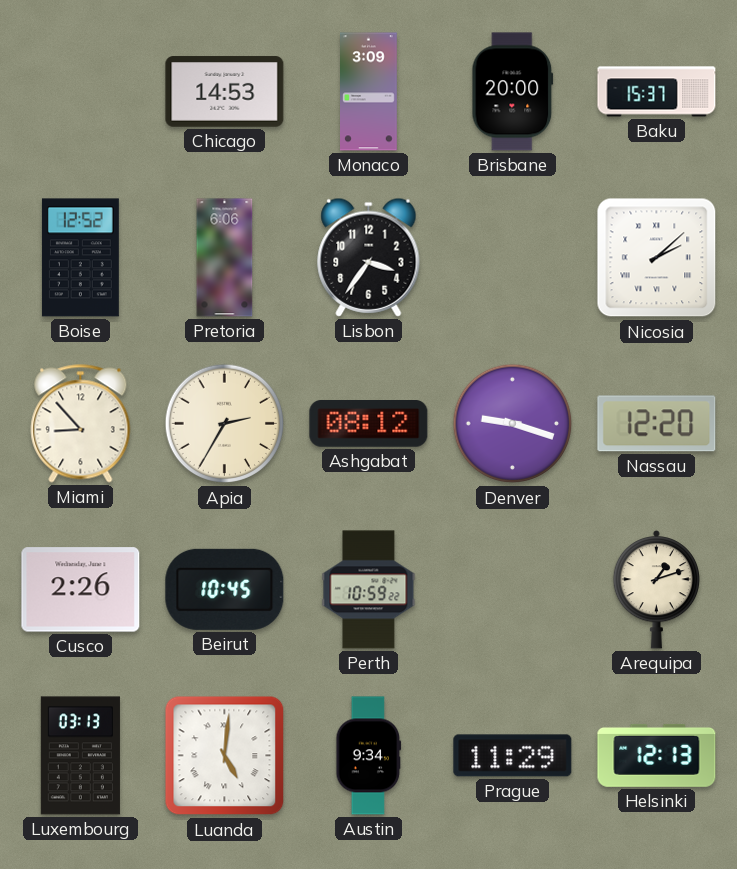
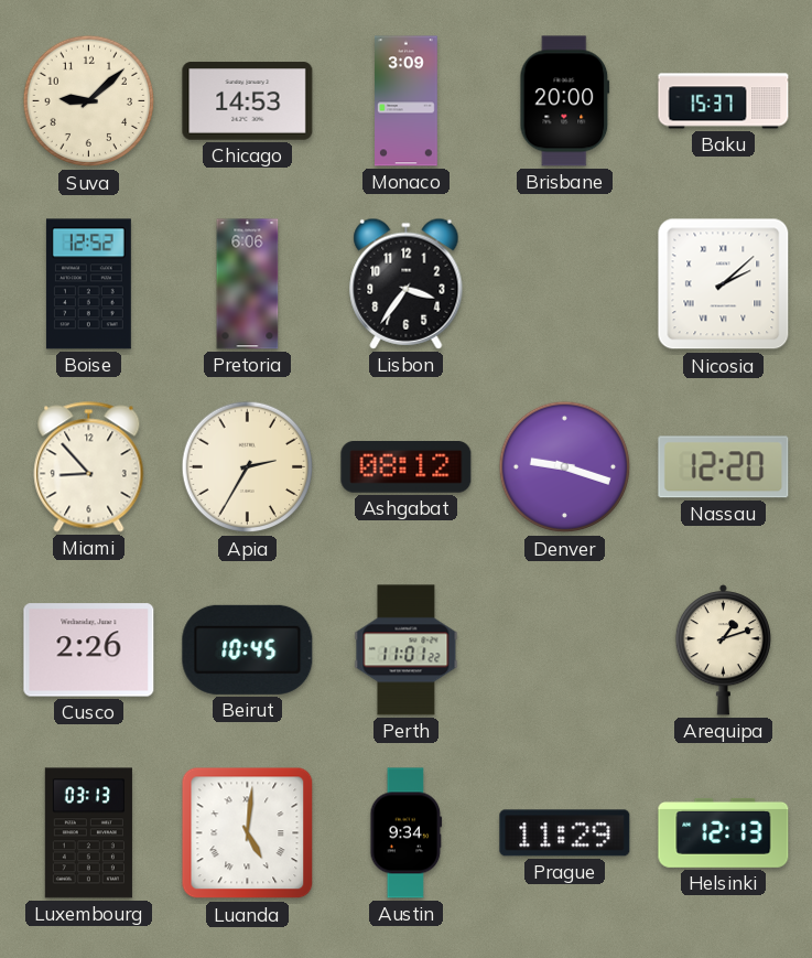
Suva: none -> 9:08 (89, 101)
Perth: 10:59 -> 11:01 (407, 650)
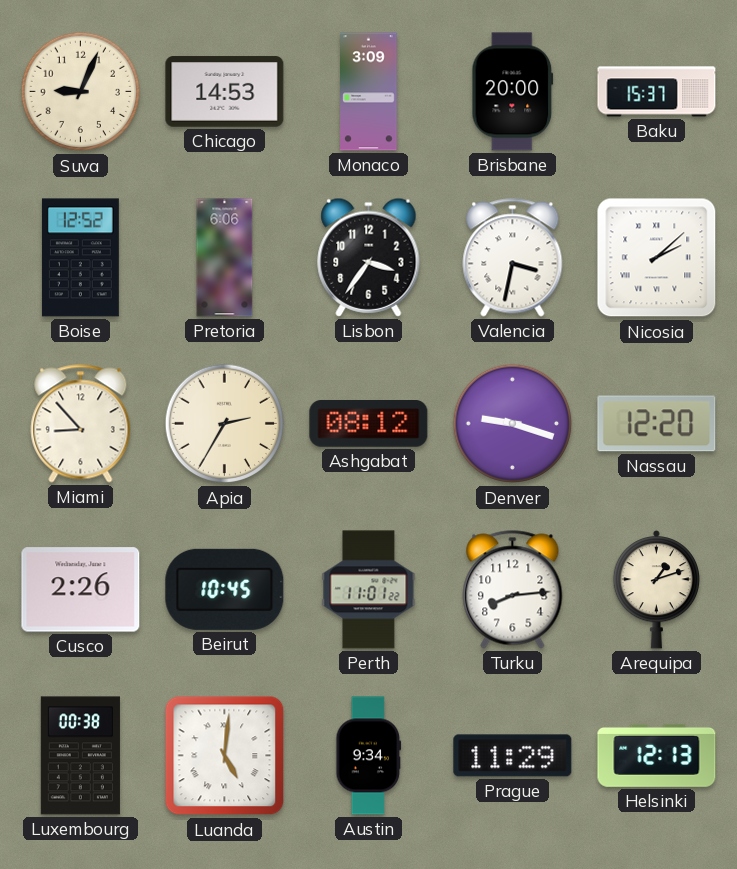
Suva: 9:08 -> 9:04 (81, 92)
Valencia: none -> 3:32 (513, 258)
Turku: none -> 8:14 (513, 590)
Luxembourg: 03:13 -> 00:38 (80, 756)
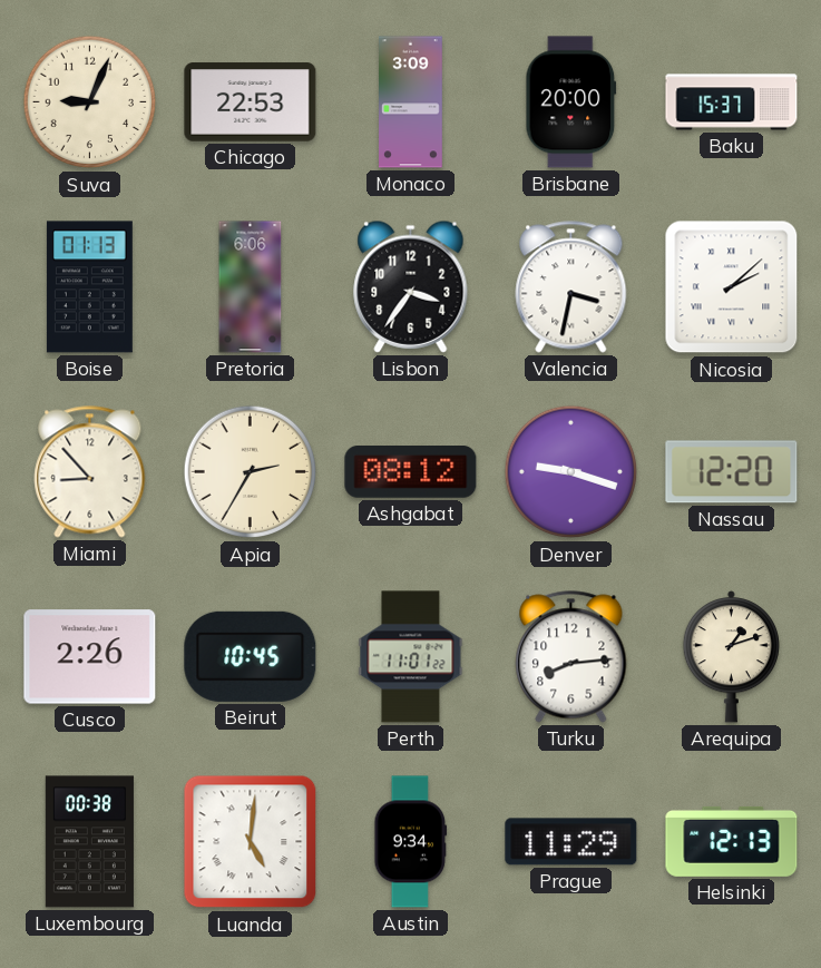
Chicago: 14:53 -> 22:53 (251, 102)
Boise: 12:52 -> 01:13 (89, 287)
